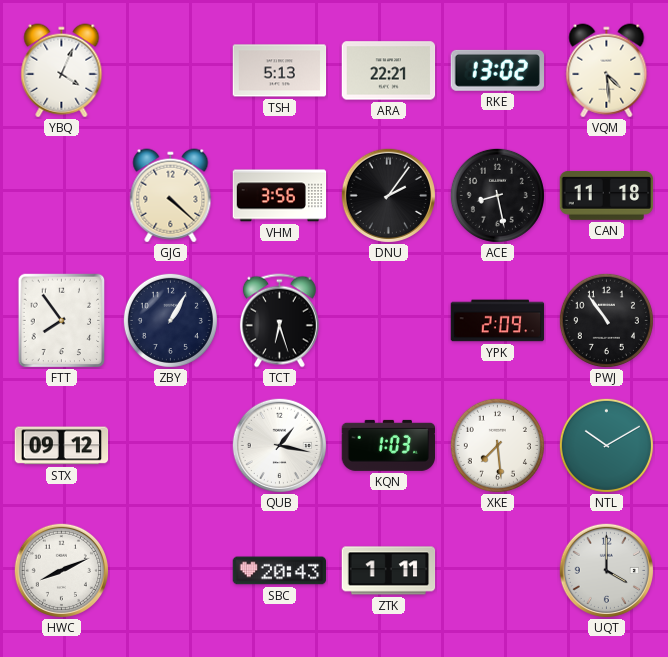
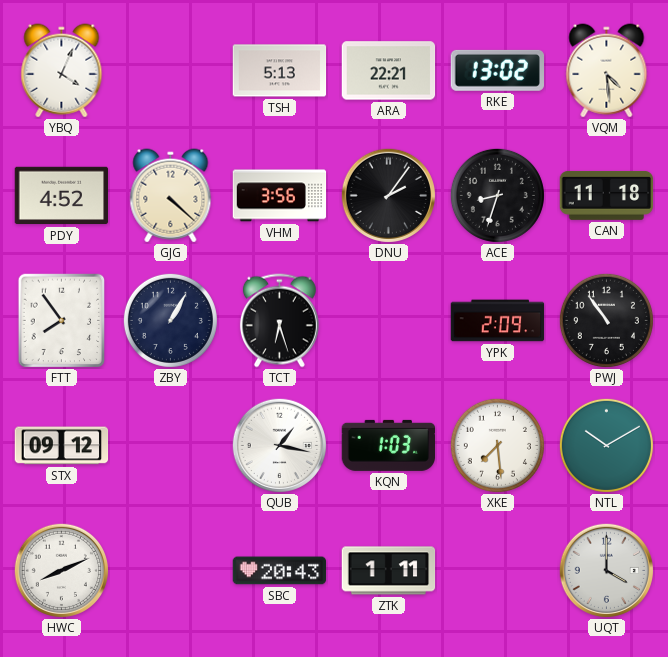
PDY: none -> 4:52 (62, 196)
ACE: 8:28 -> 8:33 (497, 195)
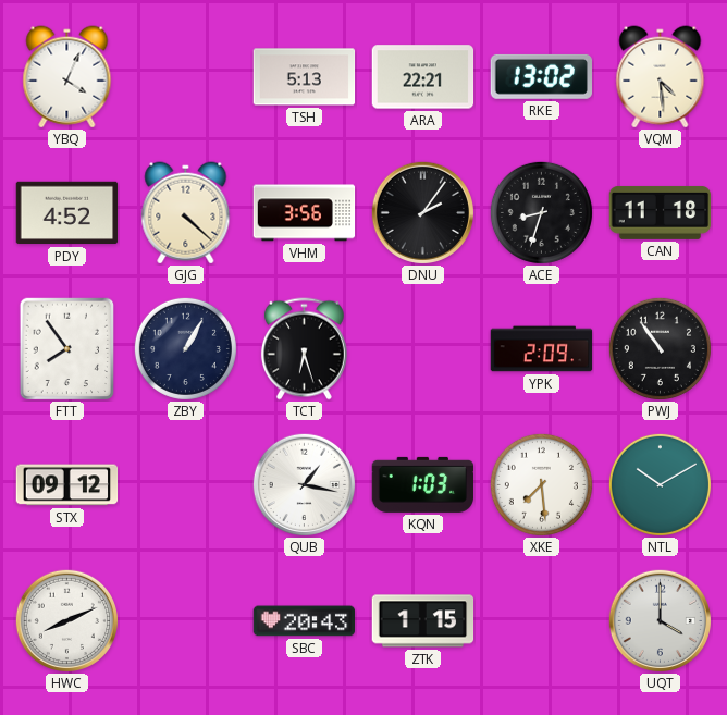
ZTK: 1:11 -> 1:15 (423, 621)
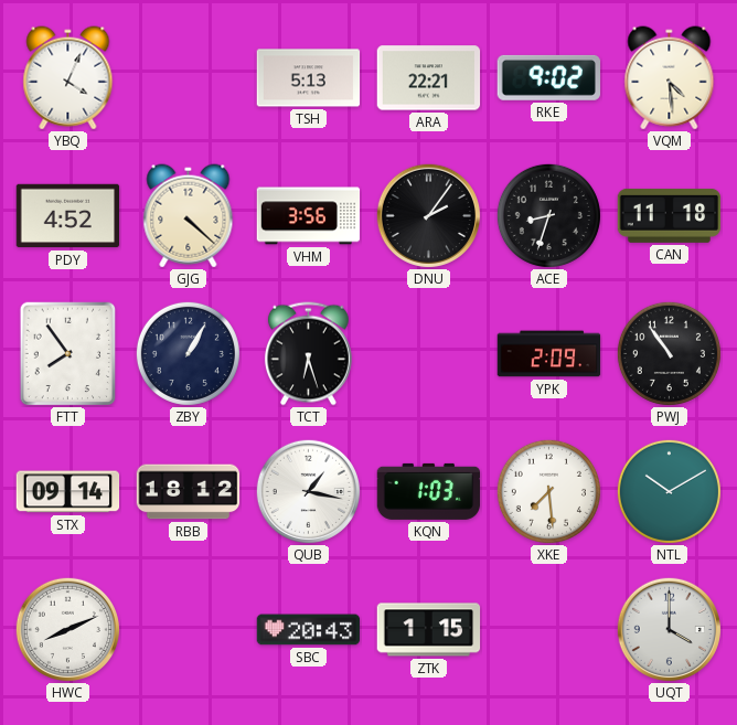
RKE: 13:02 -> 9:02 (548, 77)
STX: 09:12 -> 09:14 (68, 492)
RBB: none -> 18:12 (189, 492)
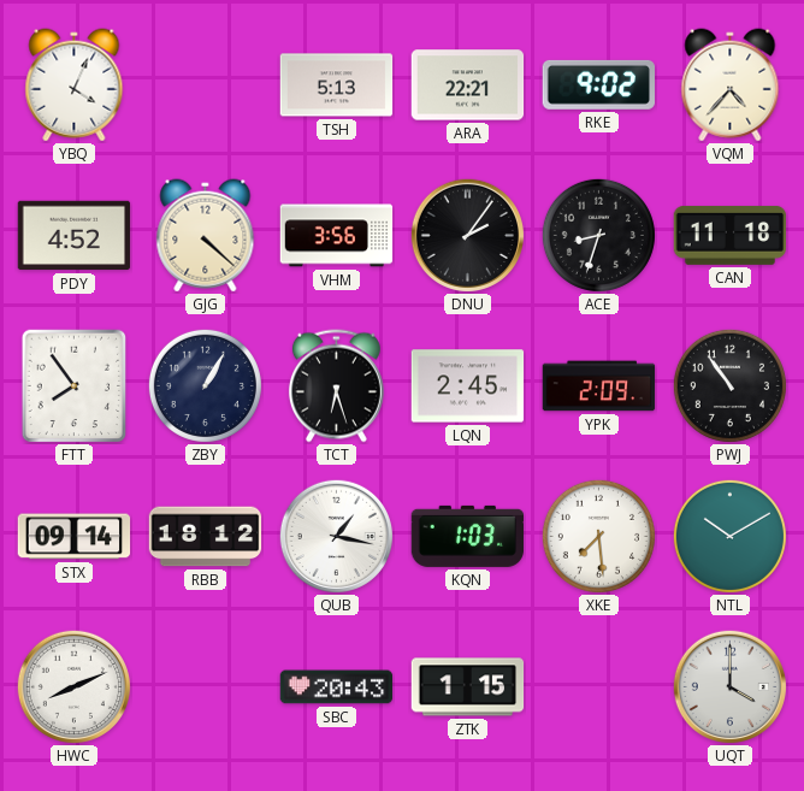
VQM: 4:29 -> 4:37 (731, 85)
LQN: none -> 2:45 (468, 386)
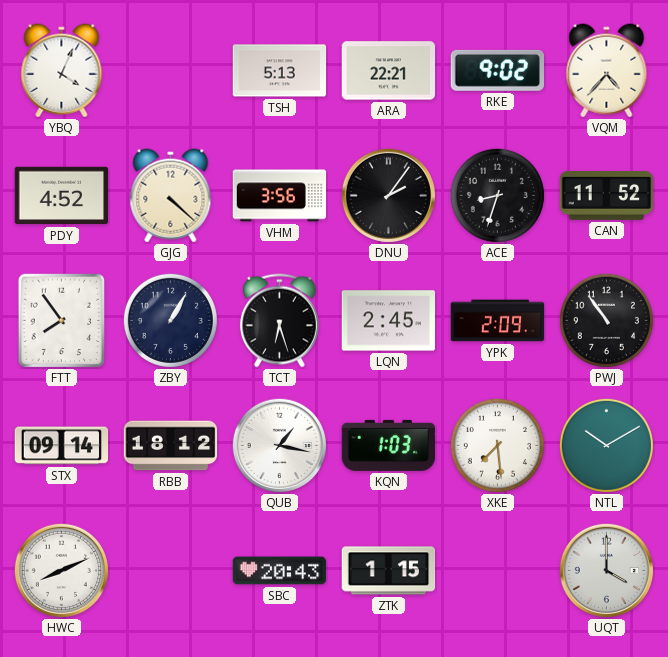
CAN: 11:18 -> 11:52 (607, 195)
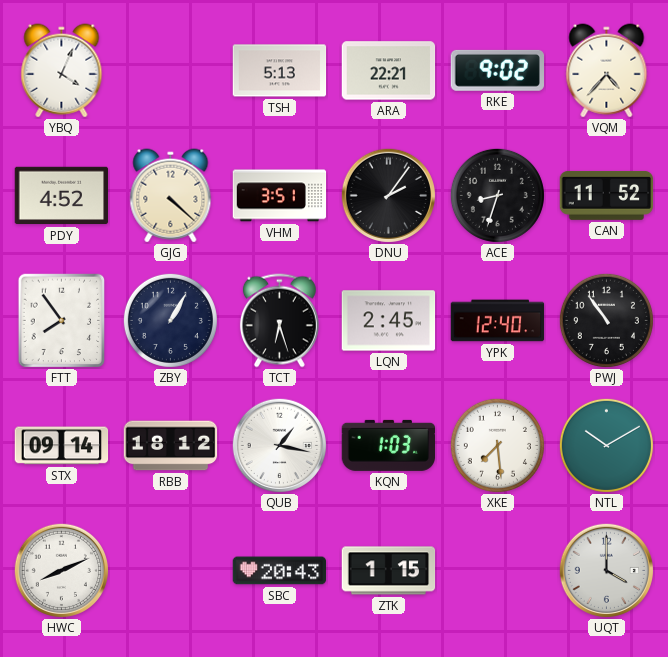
VHM: 3:56 -> 3:51 (280, 196)
YPK: 2:09 -> 12:40 (498, 321)
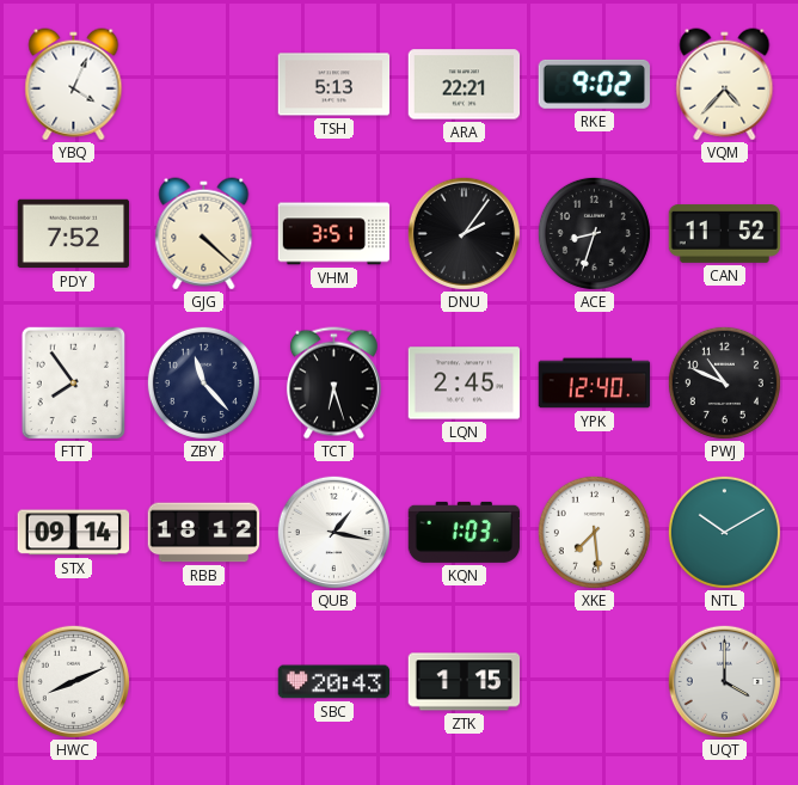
PDY: 4:52 -> 7:52 (74, 234)
ZBY: 1:05 -> 11:23 (203, 382)
PWJ: 10:54 -> 10:49 (724, 382)
